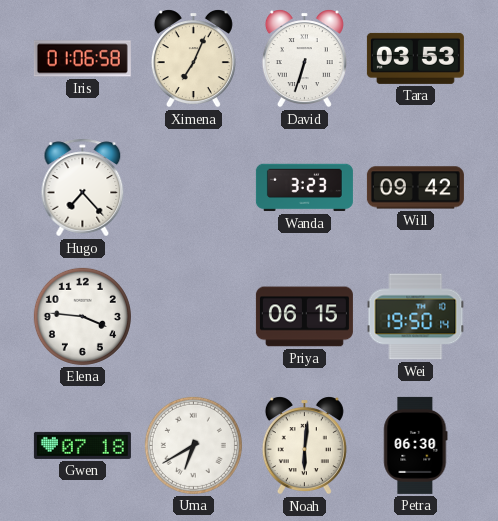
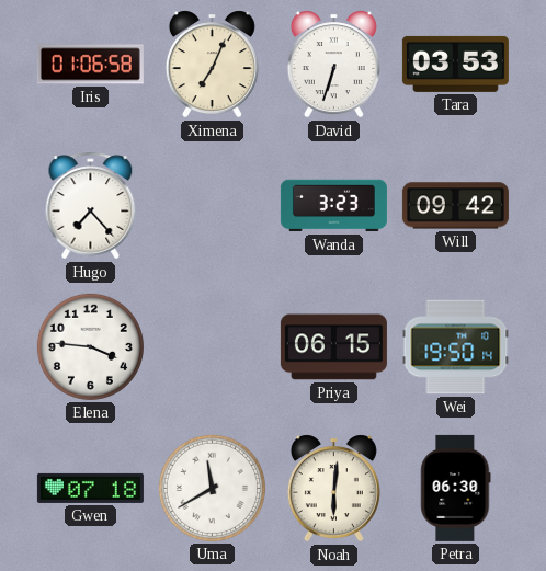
Uma: 6:40 -> 11:40 (212, 488)
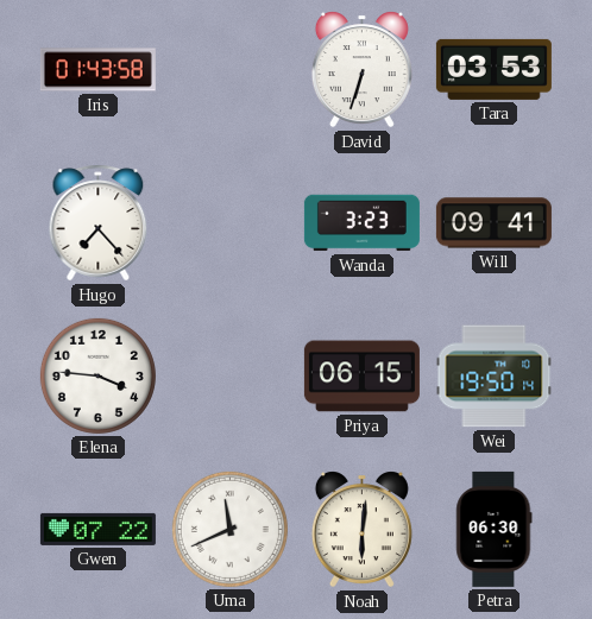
Iris: 01:06 -> 01:43 (97, 70)
Ximena: 7:04 -> none (212, 65)
Will: 09:42 -> 09:41 (493, 223)
Gwen: 07:18 -> 07:22 (97, 529)
Uma: 11:40 -> 11:41 (229, 529)
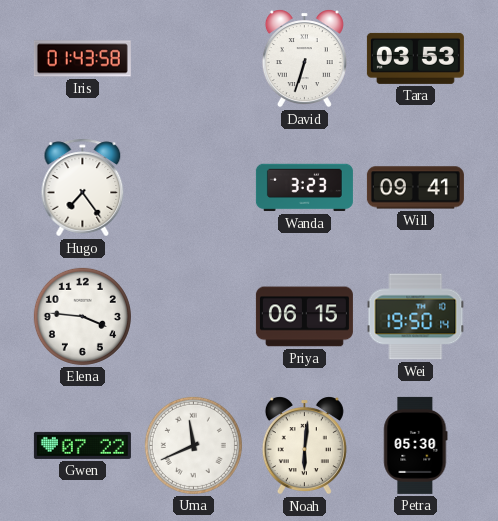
Hugo: 7:23 -> 7:24 (83, 188)
Petra: 06:30 -> 05:30 (416, 445)
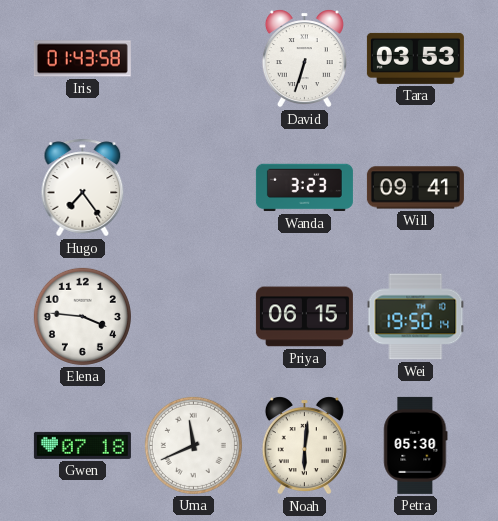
Gwen: 07:22 -> 07:18 (82, 445)
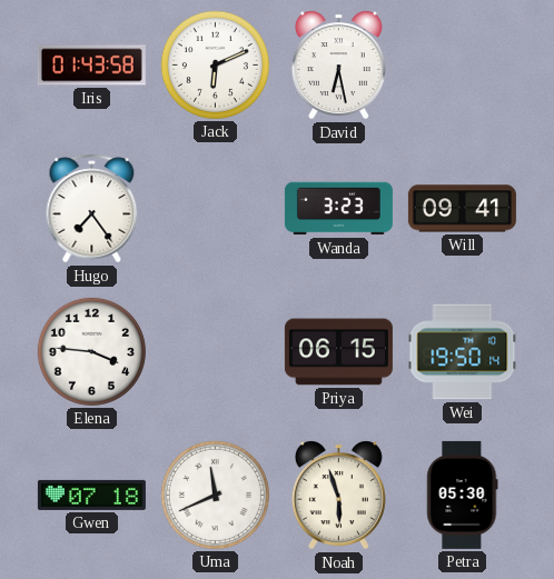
Jack: none -> 6:11 (215, 64)
David: 6:33 -> 6:28 (338, 66)
Tara: 03:53 -> none (415, 58)
Noah: 6:01 -> 5:57 (338, 496)
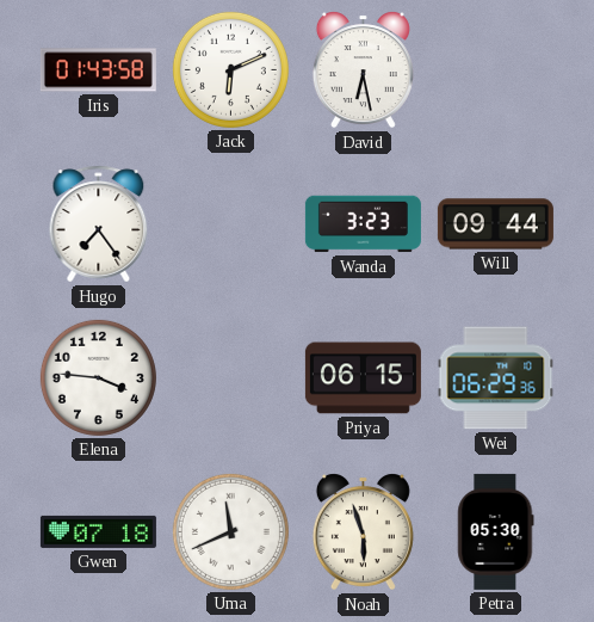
Will: 09:41 -> 09:44 (495, 224)
Wei: 19:50 -> 06:29 (496, 378)
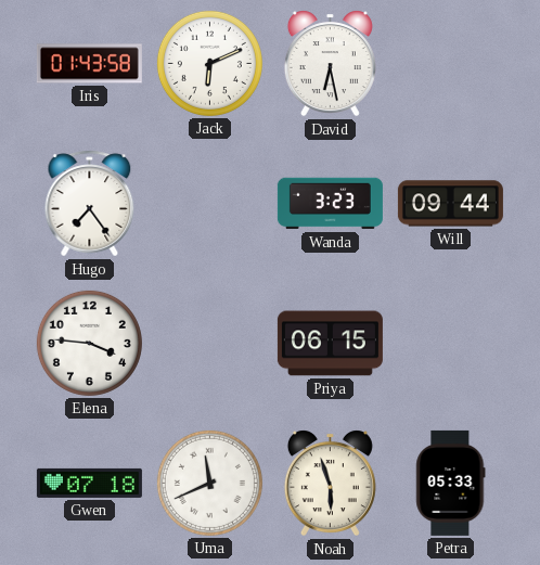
Wei: 06:29 -> none (496, 378)
Petra: 05:30 -> 05:33 (451, 483)
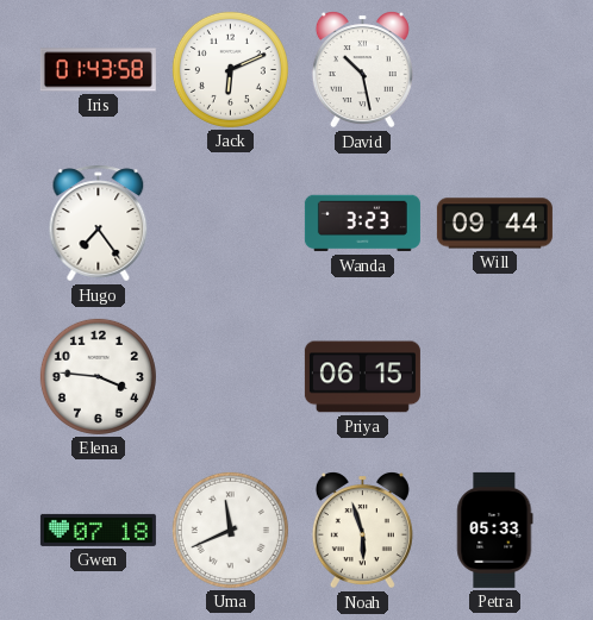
David: 6:28 -> 10:28 (362, 70)
